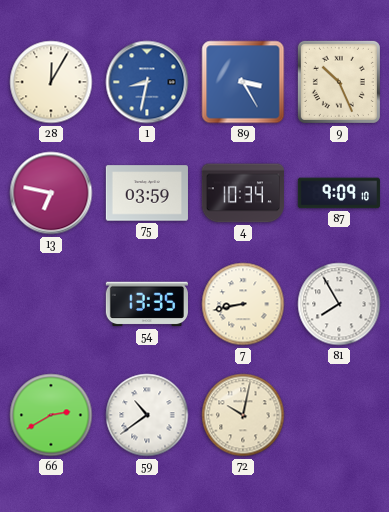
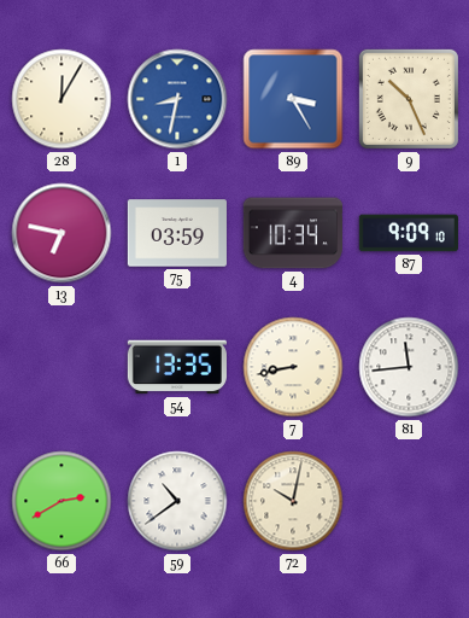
81: 7:55 -> 11:44 (409, 367)
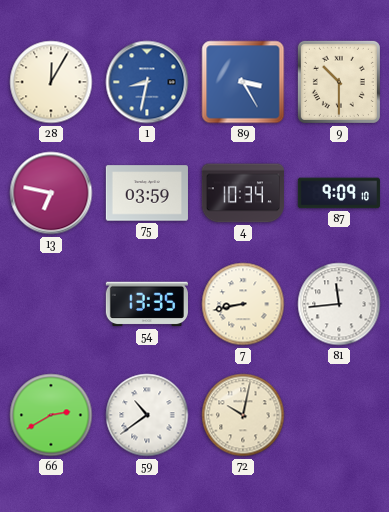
9: 10:26 -> 10:30 (339, 82)
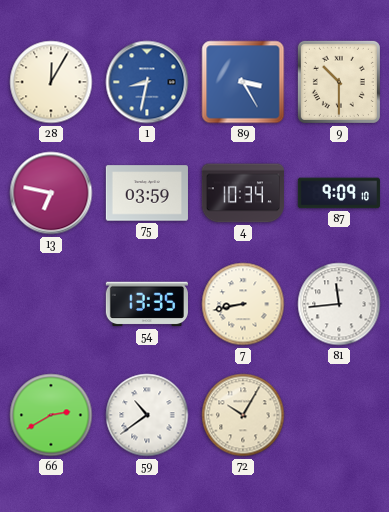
72: 10:02 -> 10:05 (243, 415)
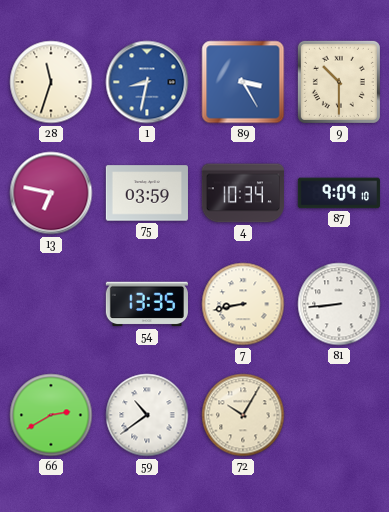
28: 12:05 -> 11:33 (51, 82)
81: 11:44 -> 8:44 (339, 304)
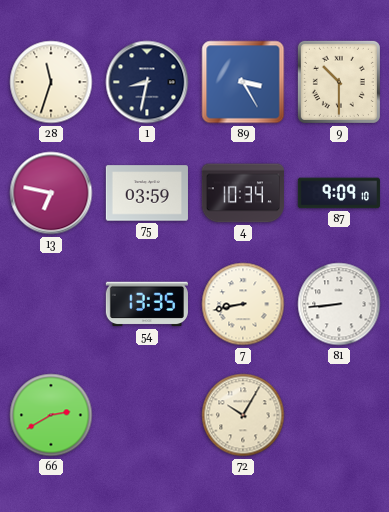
1 dial: blue -> navy (147, 82)
59: 10:39 -> none (147, 415)
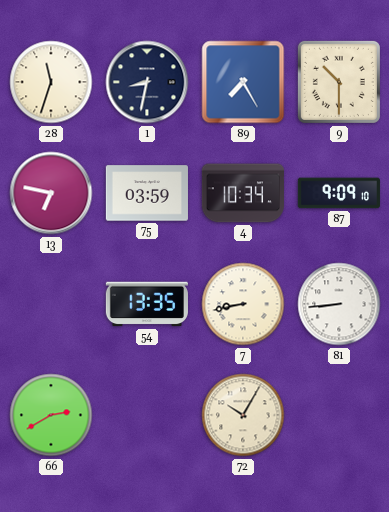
89: 3:25 -> 7:25 (243, 82)
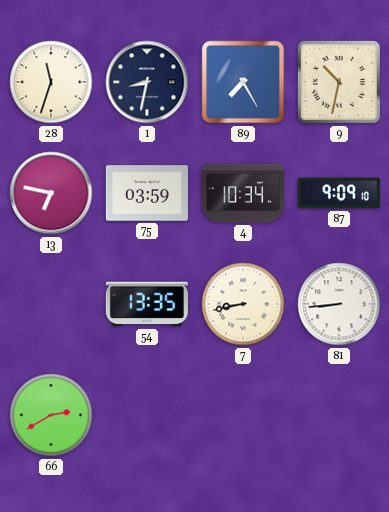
9: 10:30 -> 10:32 (339, 82)
72: 10:05 -> none (243, 415)
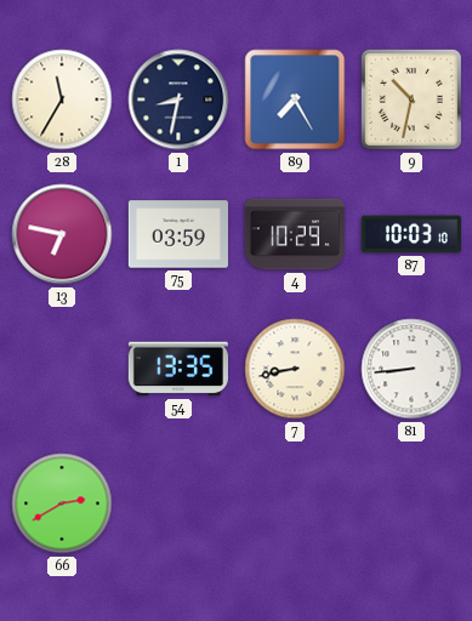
28: 11:33 -> 11:35 (62, 99)
4: 10:34 -> 10:29 (295, 234)
87: 9:09 -> 10:03 (411, 234)
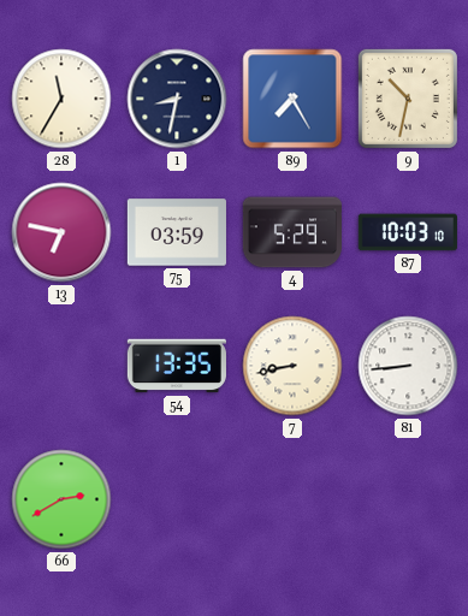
4: 10:29 -> 5:29 (292, 232)
